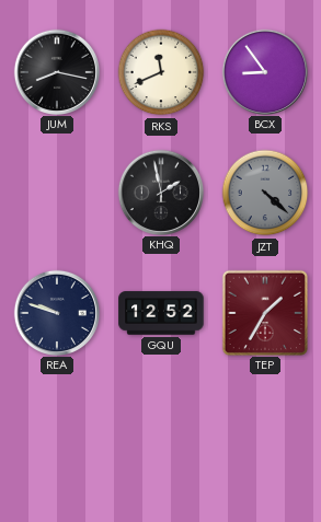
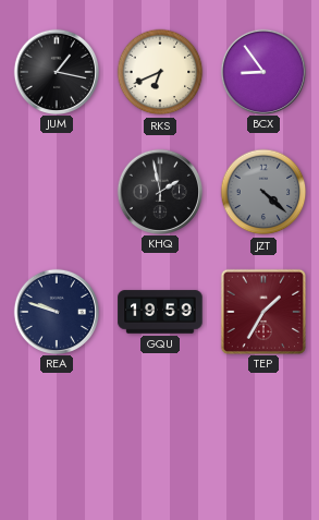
JUM: 8:17 -> 1:17 (56, 71)
RKS: 11:41 -> 6:41 (160, 72)
GQU: 12:52 -> 19:59 (160, 312)
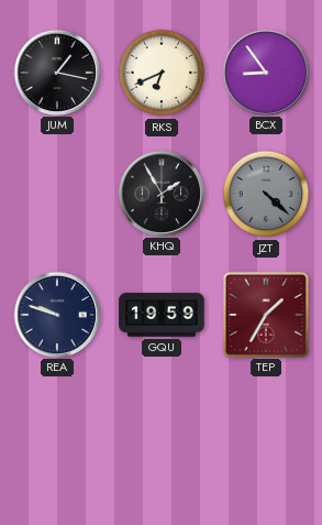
KHQ: 1:58 -> 1:55 (160, 193)
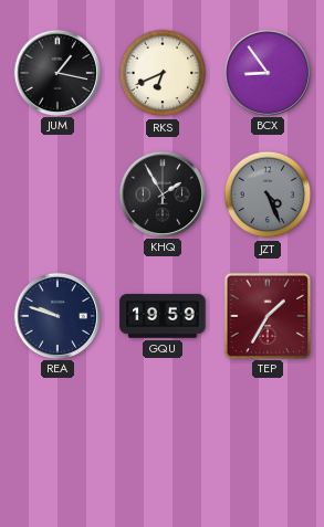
JZT: 4:22 -> 4:26 (268, 194)
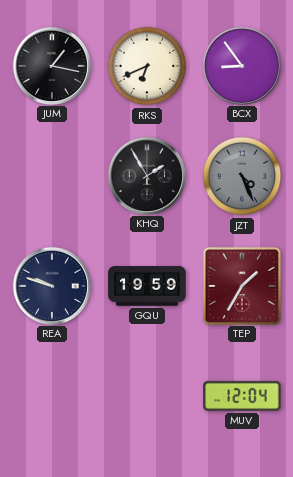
MUV: none -> 12:04 (242, 396)
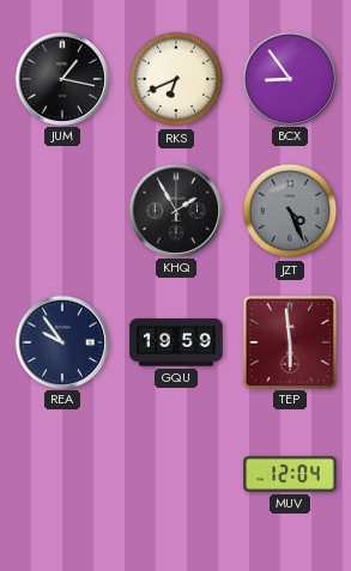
REA: 9:48 -> 9:54 (61, 341)
TEP: 1:35 -> 5:59 (289, 341)
